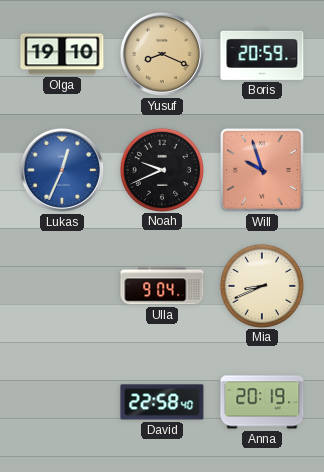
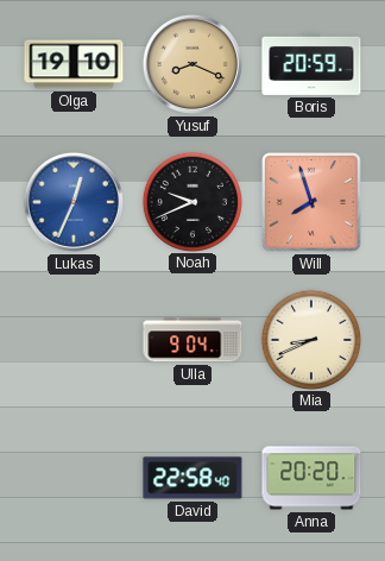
Will: 9:57 -> 7:57 (311, 202)
Anna: 20:19 -> 20:20 (311, 478)
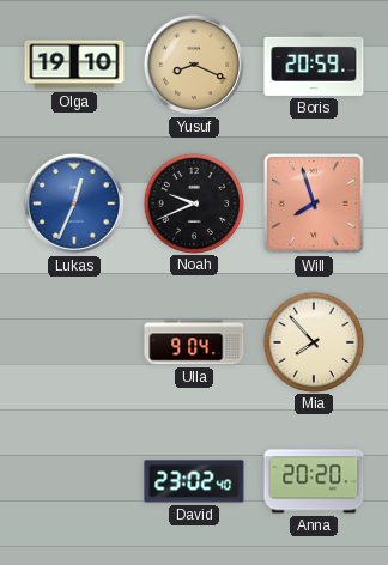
Mia: 8:41 -> 7:53 (313, 341)
David: 22:58 -> 23:02 (194, 481)
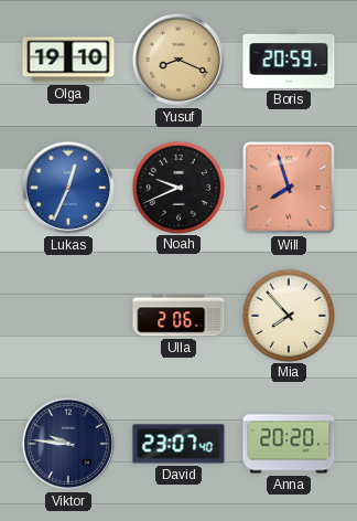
Ulla: 9:04 -> 2:06 (178, 316)
Viktor: none -> 9:46 (68, 444)
David: 23:02 -> 23:07 (178, 444)
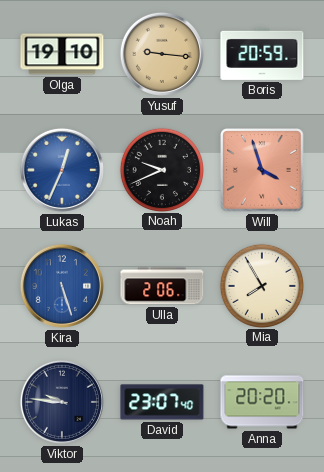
Yusuf: 8:19 -> 9:16 (162, 54)
Will: 7:57 -> 3:57 (262, 170)
Kira: none -> 5:27 (62, 286)
Mia: 7:53 -> 7:55 (261, 285)
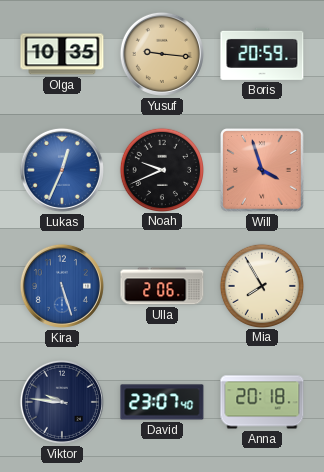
Olga: 19:10 -> 10:35 (62, 54)
Anna: 20:20 -> 20:18 (262, 402)
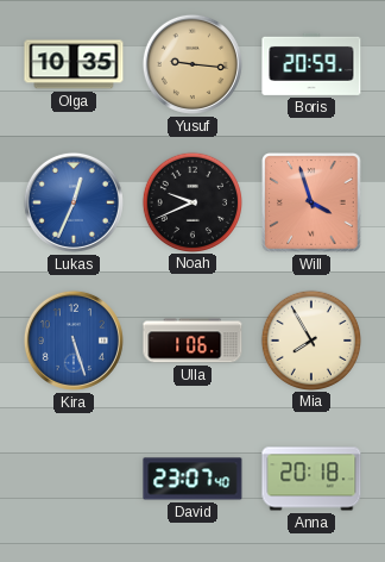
Ulla: 2:06 -> 1:06 (192, 341)
Viktor: 9:46 -> none (62, 402)
